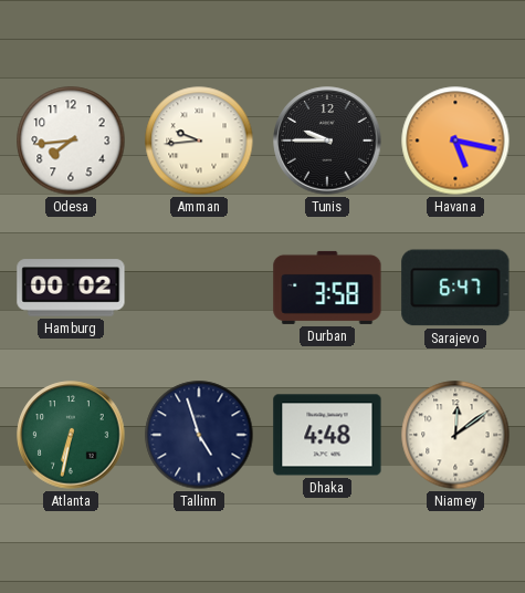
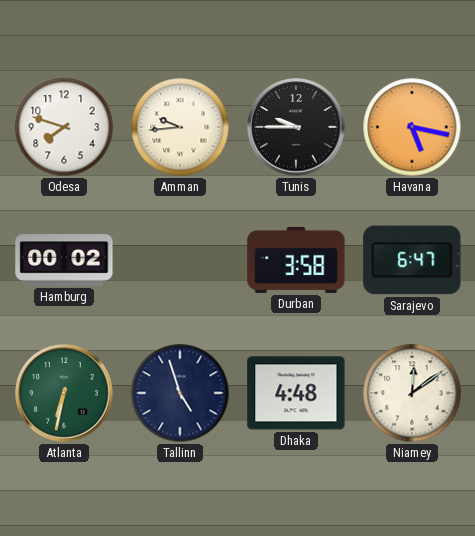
Odesa: 7:44 -> 7:48 (64, 127)
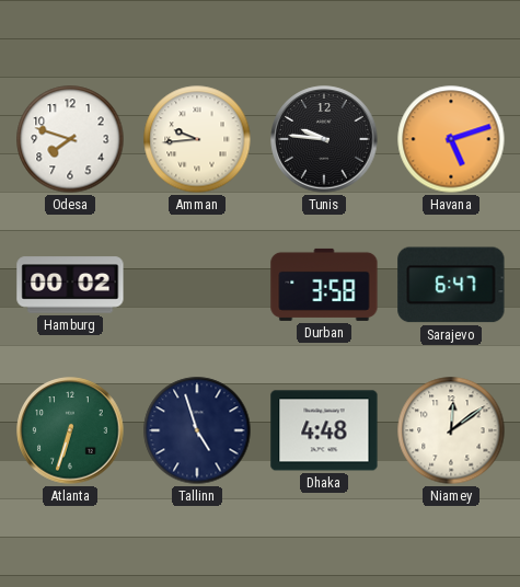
Tunis: 9:45 -> 9:46 (324, 139)
Havana: 5:17 -> 5:12 (451, 139)
Atlanta: 6:32 -> 6:33 (70, 430)
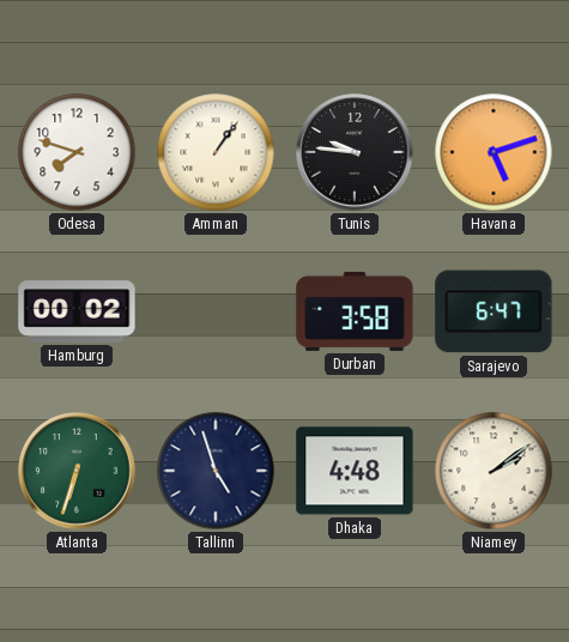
Amman: 9:44 -> 1:06 (216, 152)
Niamey: 12:09 -> 2:09 (494, 471)
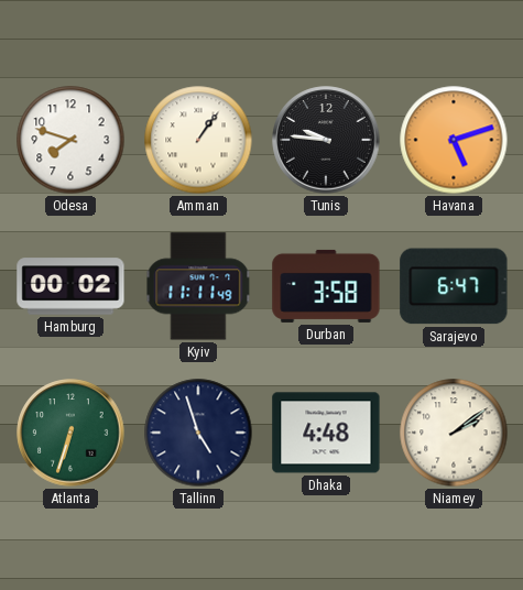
Kyiv: none -> 11:11 (198, 286)
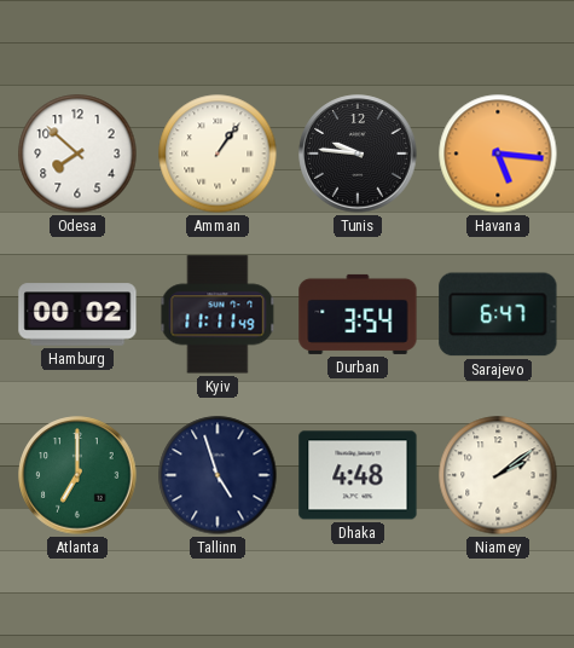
Odesa: 7:48 -> 7:52 (77, 154)
Havana: 5:12 -> 5:16 (498, 154)
Durban: 3:58 -> 3:54 (358, 314)
Atlanta: 6:33 -> 7:00 (77, 475)
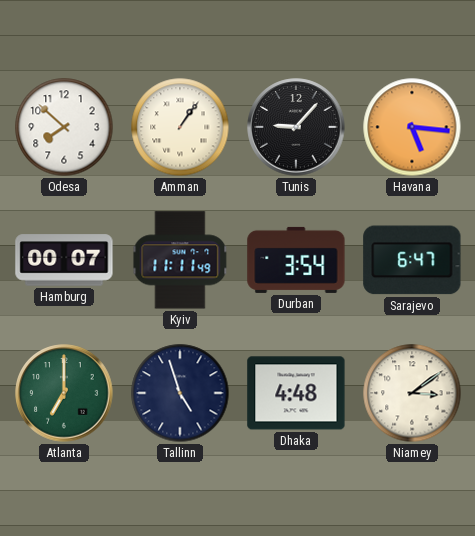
Tunis: 9:46 -> 9:07 (296, 127)
Hamburg: 00:02 -> 00:07 (64, 260)
Niamey: 2:09 -> 3:09 (412, 393)
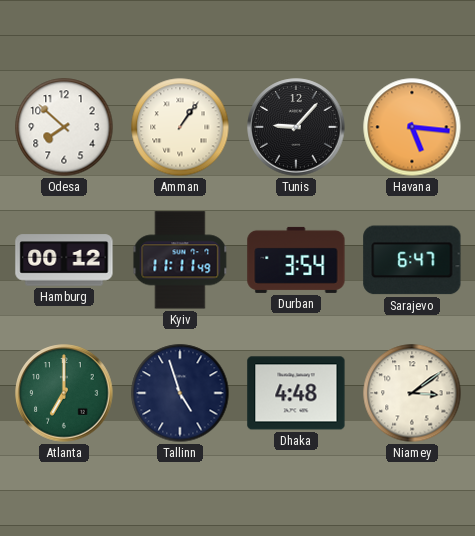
Hamburg: 00:07 -> 00:12 (64, 260)
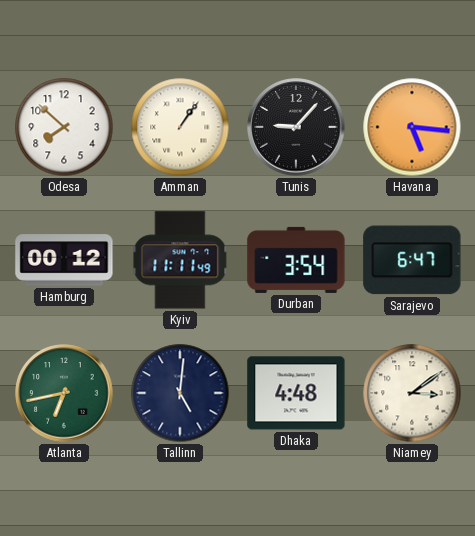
Atlanta: 7:00 -> 6:43 (64, 393)
Tallinn: 4:57 -> 5:01 (180, 393)
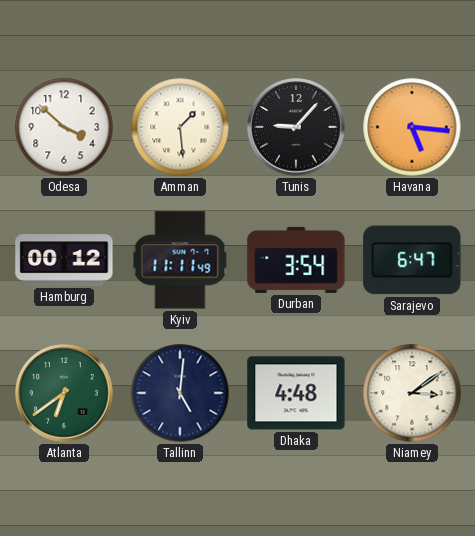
Odesa: 7:52 -> 3:52 (64, 127)
Amman: 1:06 -> 1:29 (180, 127)
Atlanta: 6:43 -> 6:39 (64, 393)
